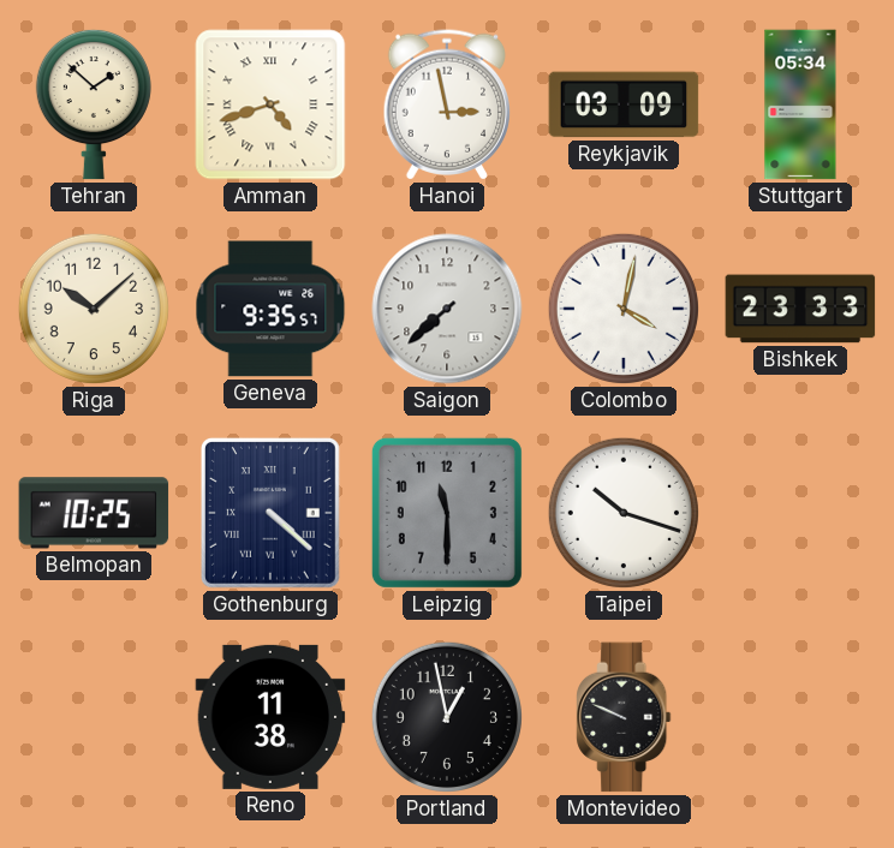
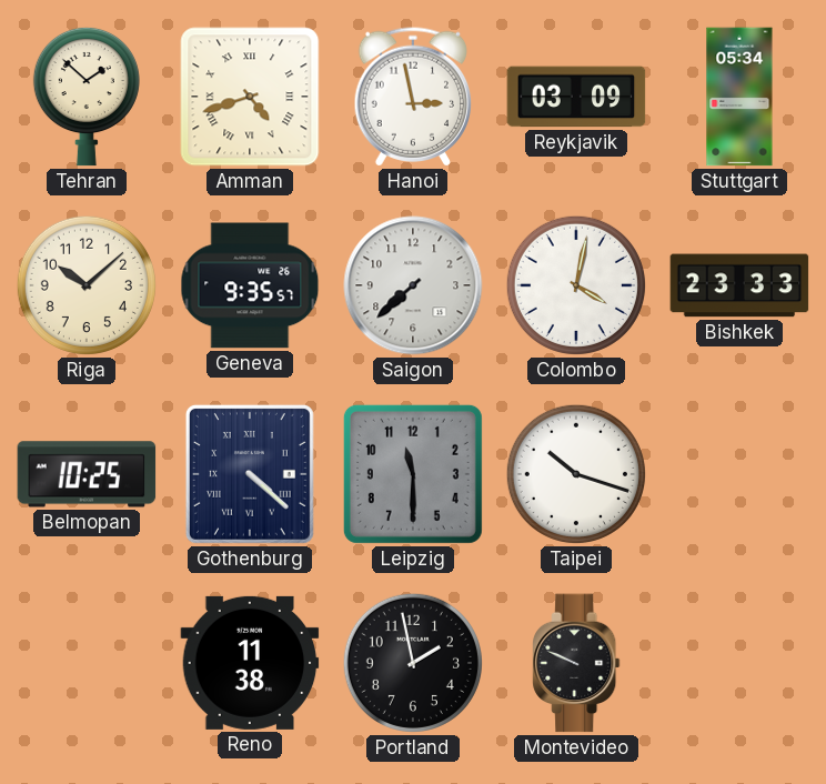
Portland: 12:58 -> 1:58 (413, 663)
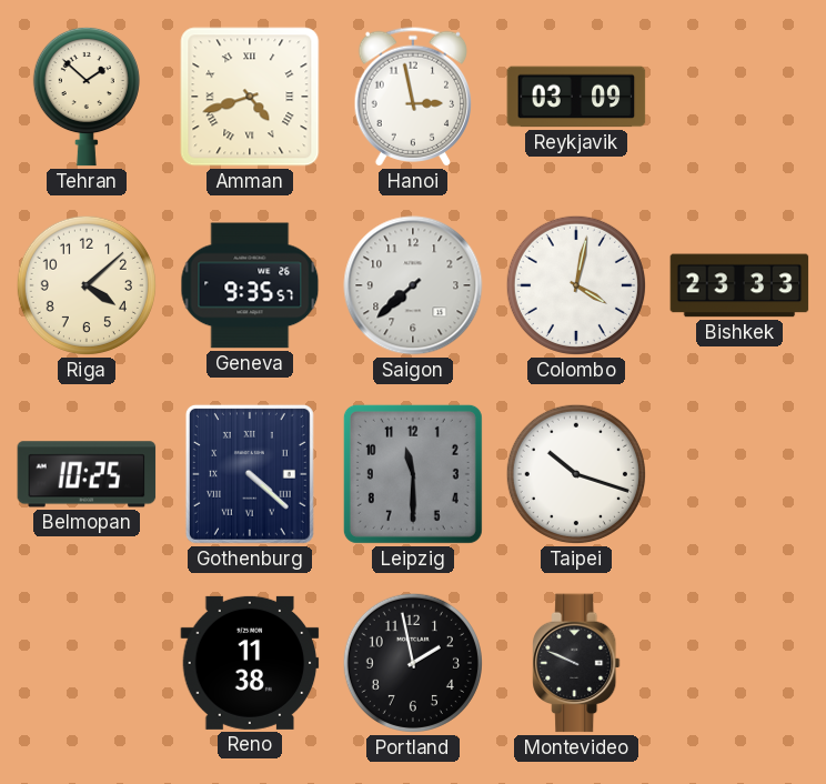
Stuttgart: 05:34 -> none (739, 97)
Riga: 10:08 -> 4:08 (87, 285)
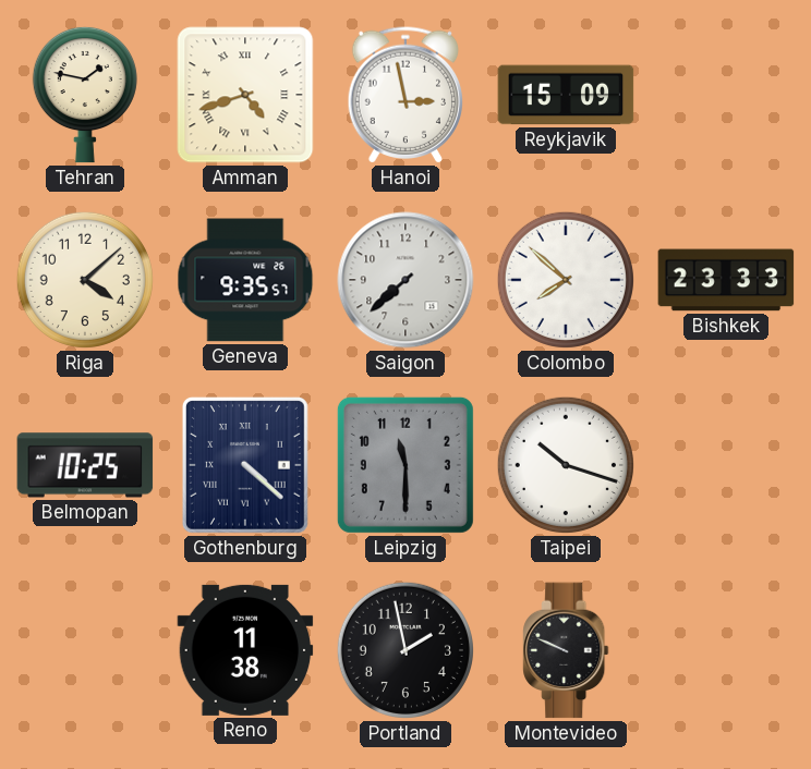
Tehran: 1:52 -> 1:47 (85, 95)
Reykjavik: 03:09 -> 15:09 (566, 95)
Colombo: 4:02 -> 7:52 (566, 280)
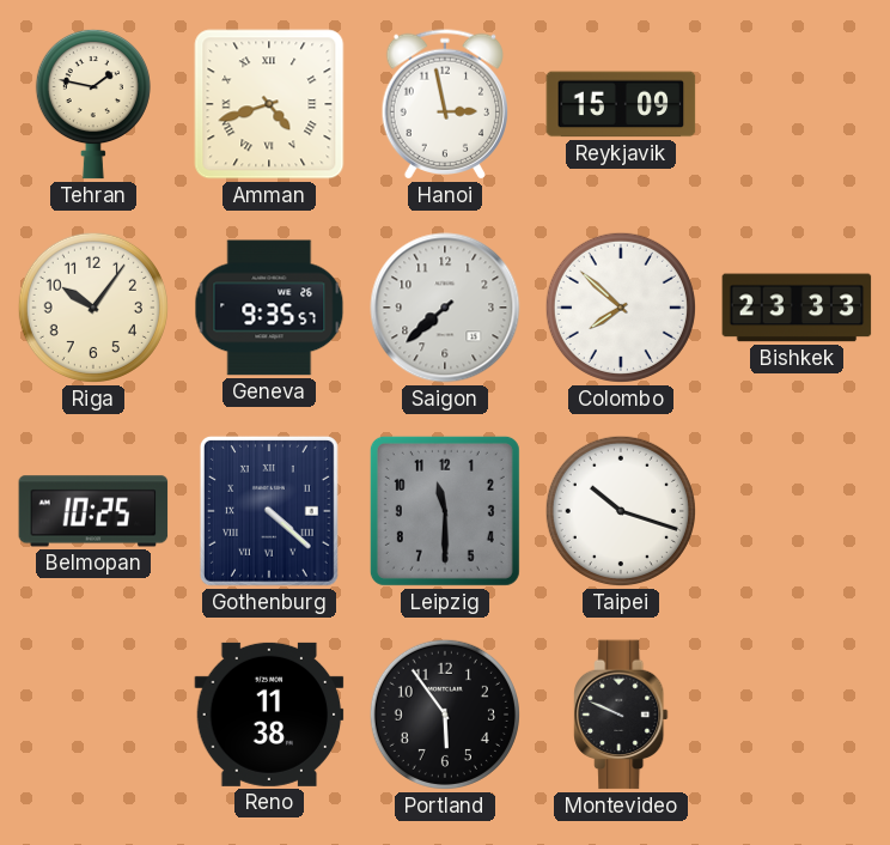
Riga: 4:08 -> 10:06 (93, 308)
Portland: 1:58 -> 5:54 (445, 715)
